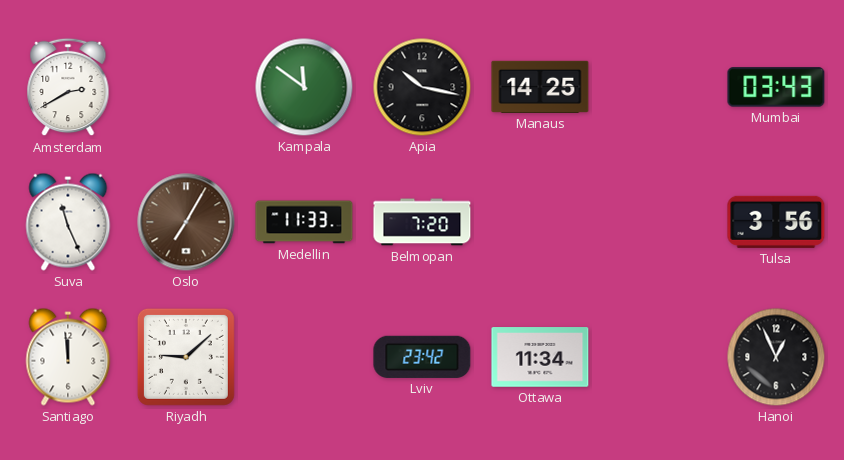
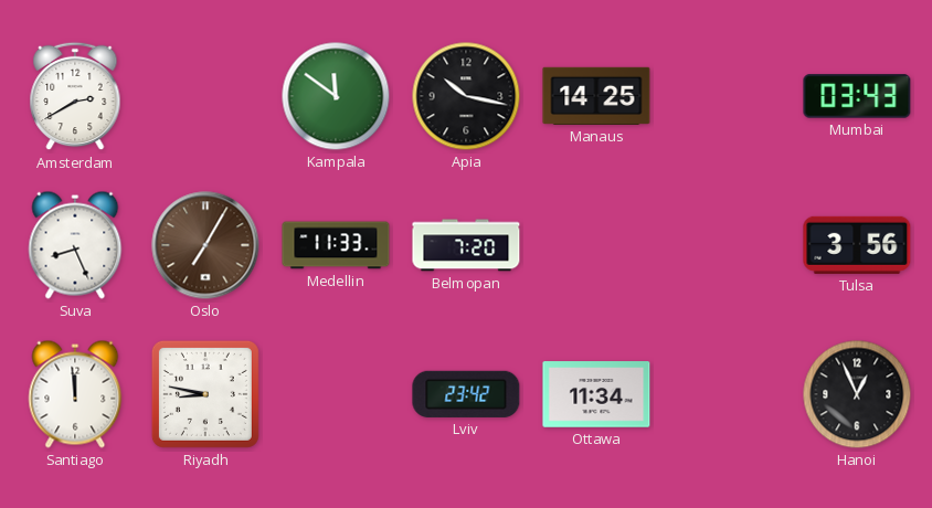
Suva: 11:26 -> 8:26 (75, 245)
Riyadh: 9:08 -> 8:47 (205, 394)
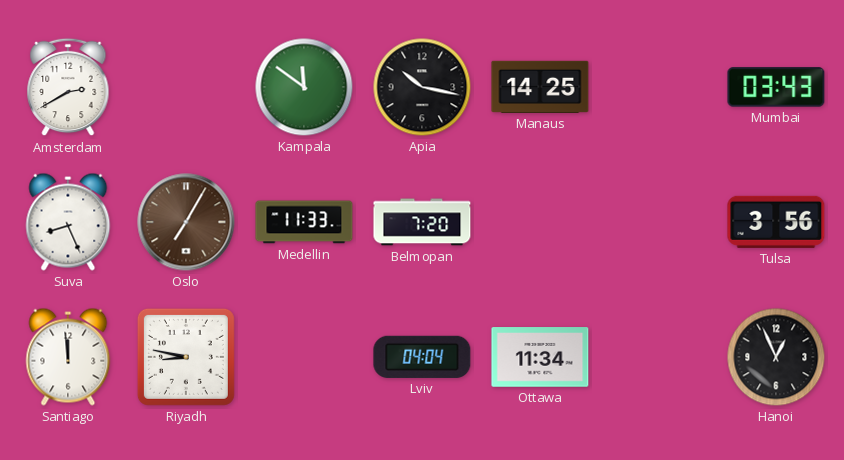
Lviv: 23:42 -> 04:04 (422, 357)
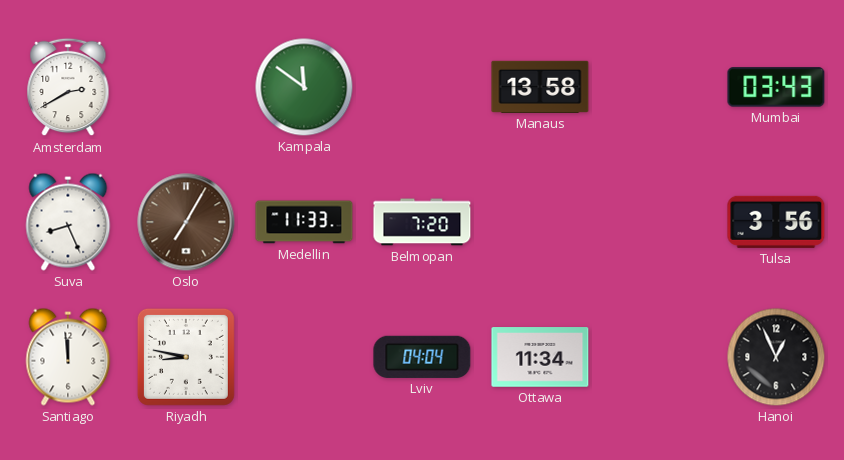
Apia: 10:17 -> none (422, 87)
Manaus: 14:25 -> 13:58 (540, 87)
